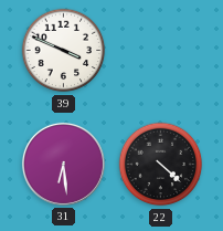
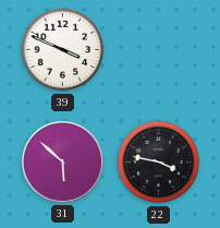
31: 6:29 -> 5:52 (62, 161)
22: 4:22 -> 3:47 (159, 163)
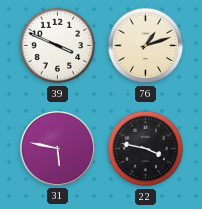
76: none -> 1:12 (146, 46)
31: 5:52 -> 5:47 (57, 148)
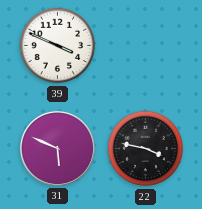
76: 1:12 -> none (146, 46)
31: 5:47 -> 5:49 (57, 148)
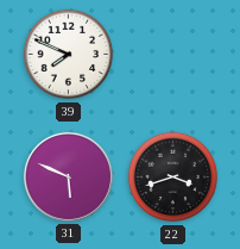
39: 3:49 -> 7:49 (69, 55)
22: 3:47 -> 3:42 (173, 178)
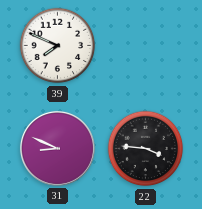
31: 5:49 -> 8:49 (57, 148)
22: 3:42 -> 3:46 (146, 149)
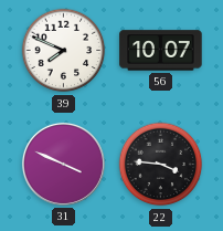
56: none -> 10:07 (161, 51)
31: 8:49 -> 3:49 (63, 164)
